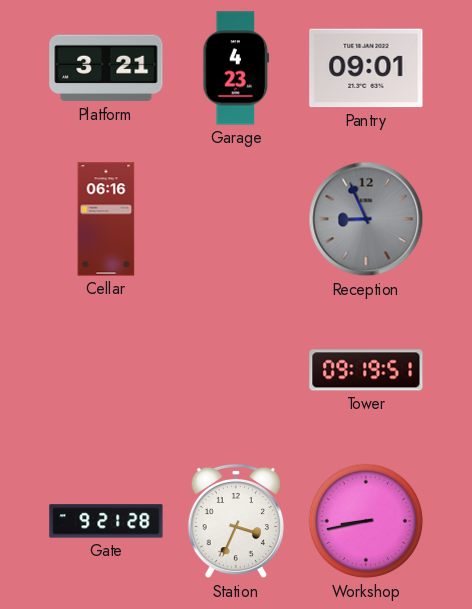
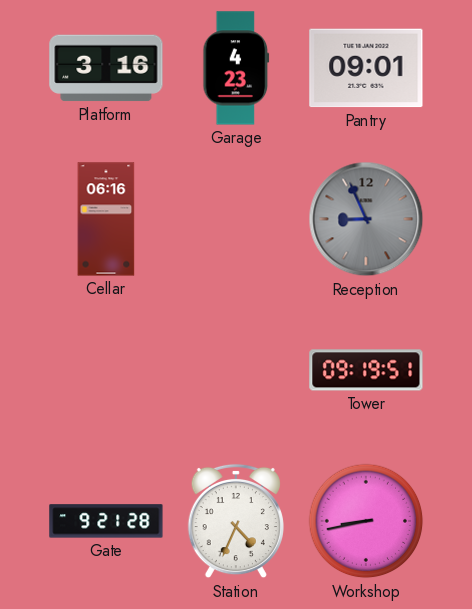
Platform: 3:21 -> 3:16 (106, 68)
Station: 3:34 -> 4:34 (236, 521)
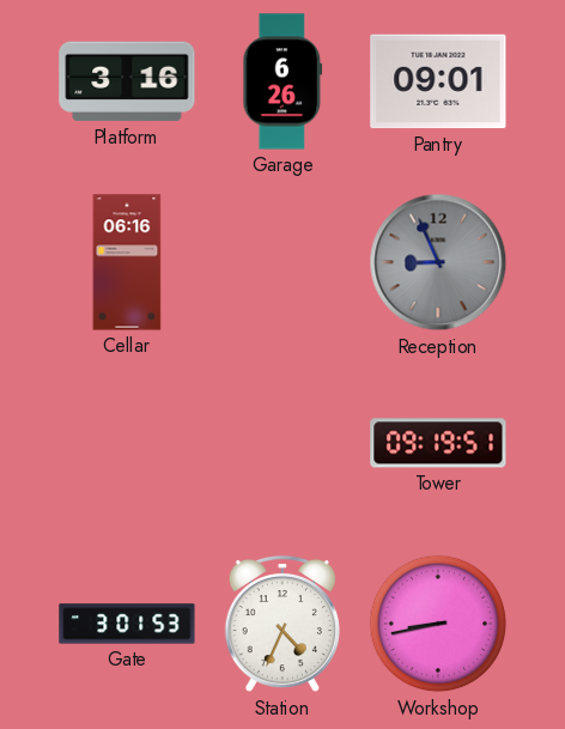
Garage: 4:23 -> 6:26 (282, 81)
Gate: 9:21 -> 3:01 (127, 624)
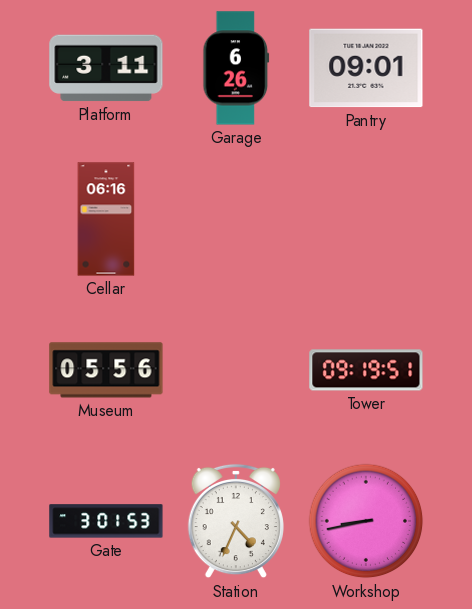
Platform: 3:16 -> 3:11 (106, 68)
Reception: 8:56 -> none (438, 262)
Museum: none -> 05:56 (106, 370)
